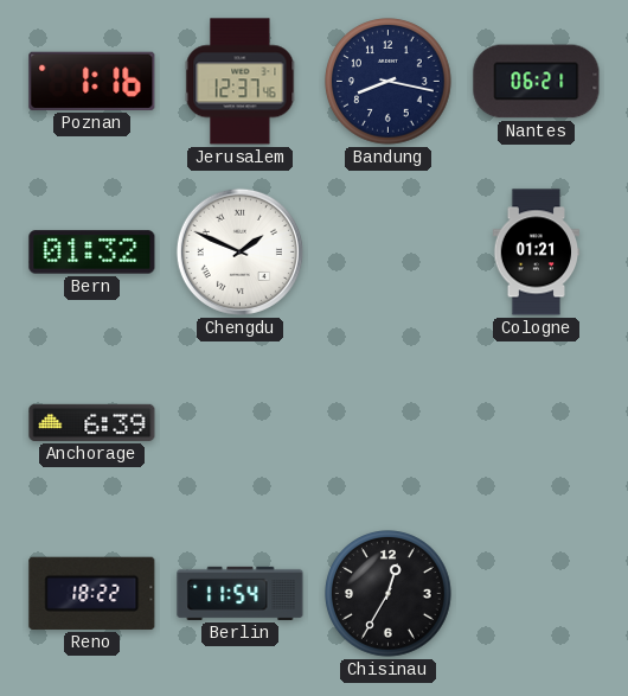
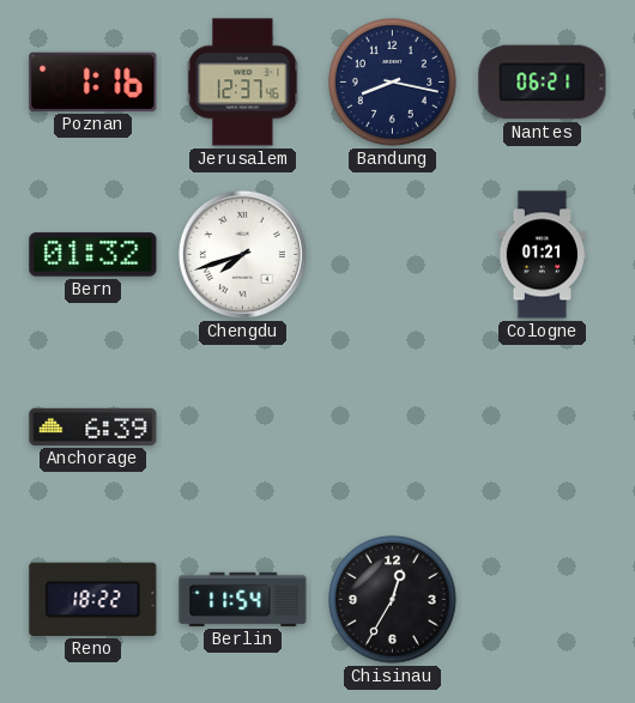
Chengdu: 1:49 -> 7:42 (242, 254)
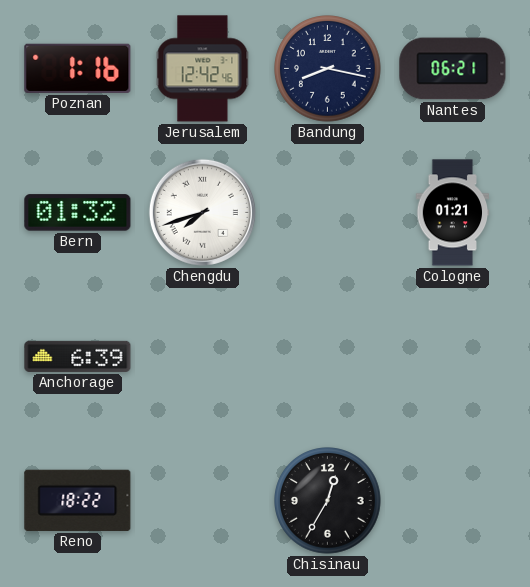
Jerusalem: 12:37 -> 12:42 (203, 69)
Berlin: 11:54 -> none (243, 599)
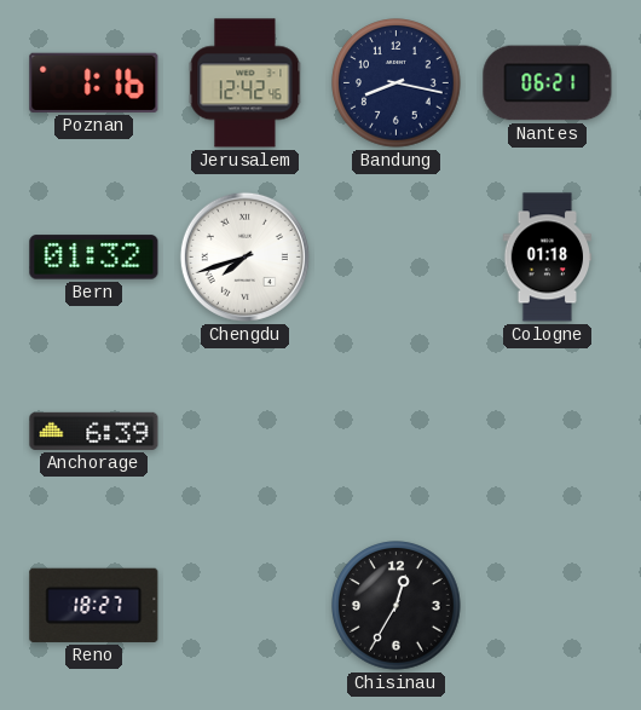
Cologne: 01:21 -> 01:18 (548, 258)
Reno: 18:22 -> 18:27 (94, 605)
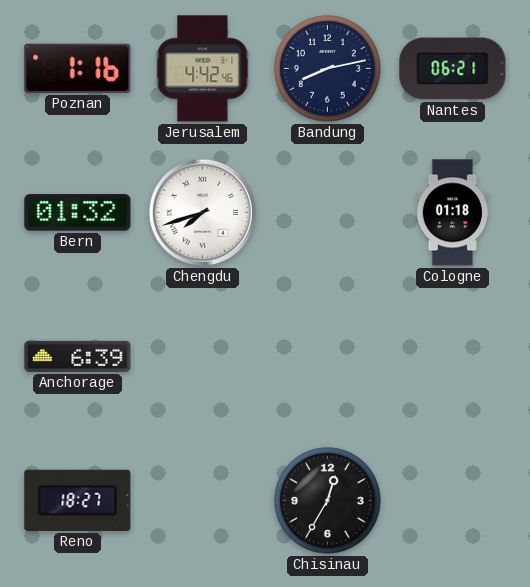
Jerusalem: 12:42 -> 4:42 (203, 69)
Bandung: 8:17 -> 8:13 (328, 69)
